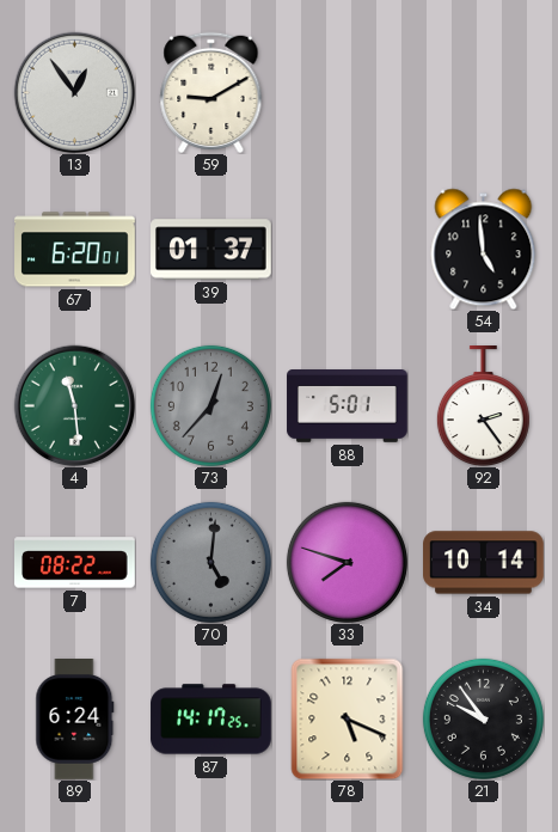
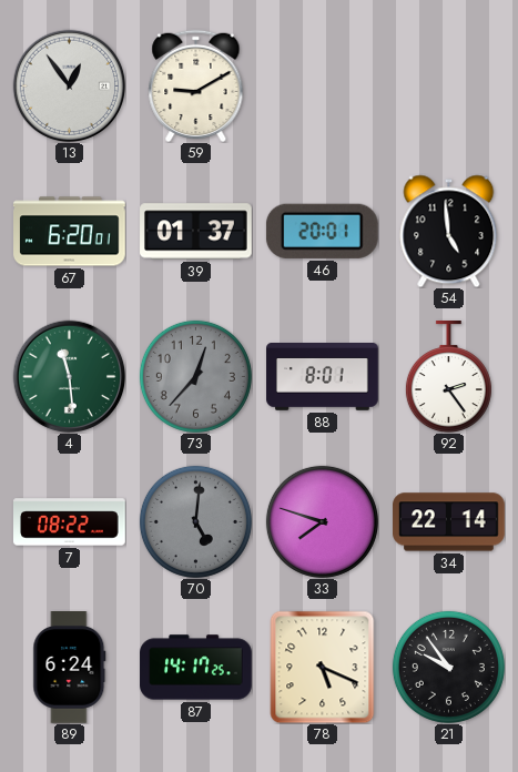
46: none -> 20:01 (322, 231)
88: 5:01 -> 8:01 (323, 377)
34: 10:14 -> 22:14 (449, 522)
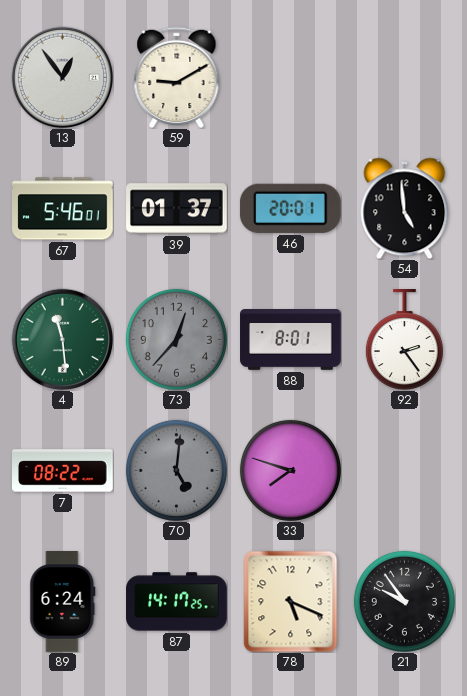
67: 6:20 -> 5:46 (63, 209)
34: 22:14 -> none (449, 522)
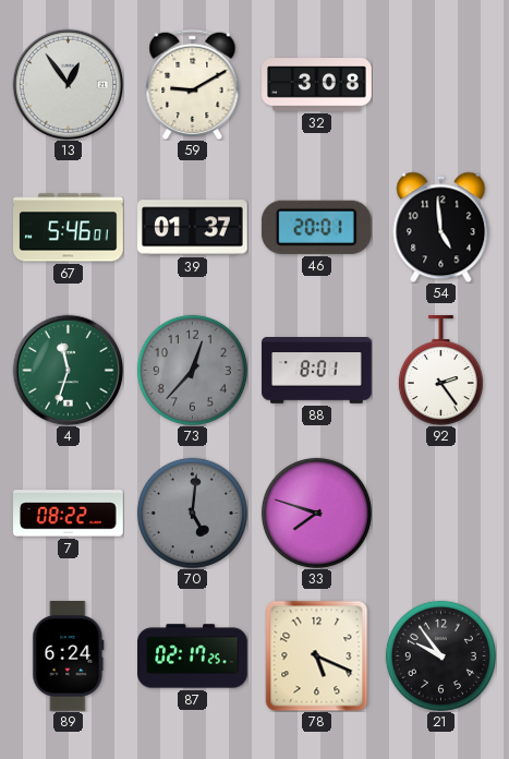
32: none -> 3:08 (317, 85)
4: 11:29 -> 11:33 (68, 370)
87: 14:17 -> 02:17 (193, 656)
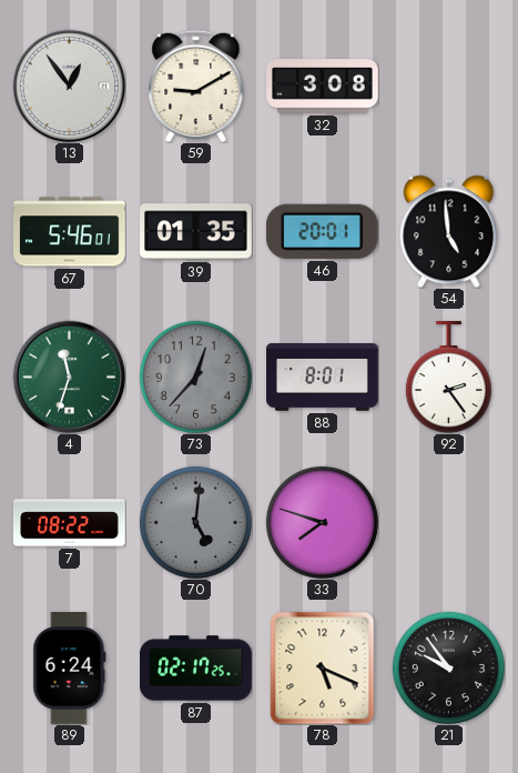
39: 01:37 -> 01:35 (196, 232)
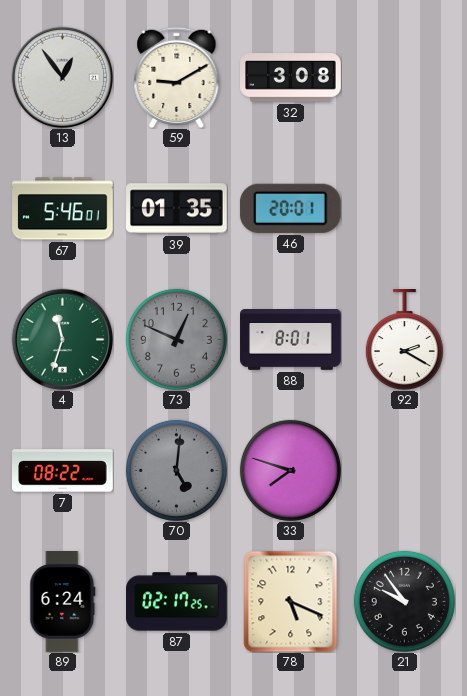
54: 4:59 -> none (449, 231)
73: 12:37 -> 12:49 (176, 339)
92: 2:24 -> 2:20 (404, 340)
